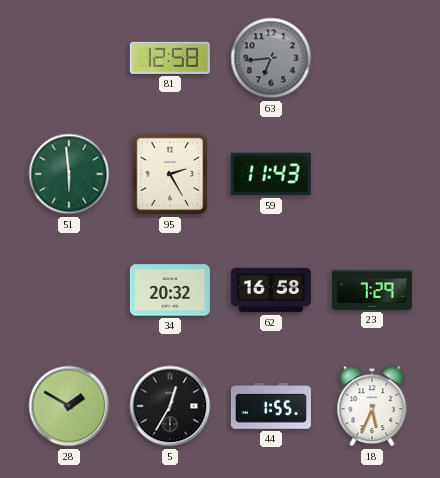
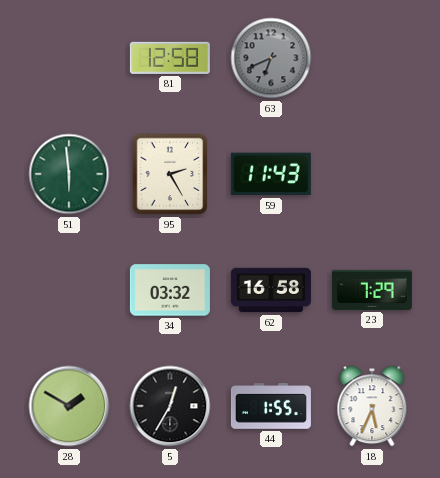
63: 6:44 -> 6:41 (271, 58)
34: 20:32 -> 03:32 (170, 290)
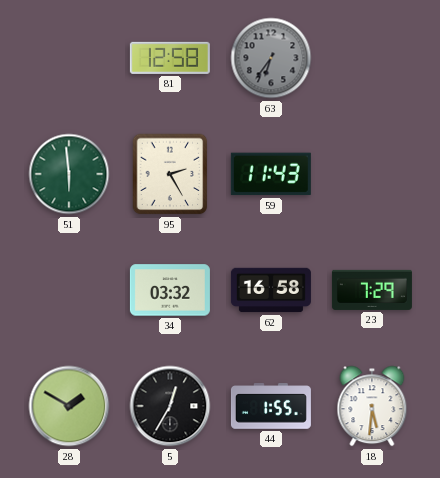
63: 6:41 -> 6:36 (271, 58)
18: 5:34 -> 5:31 (372, 406)
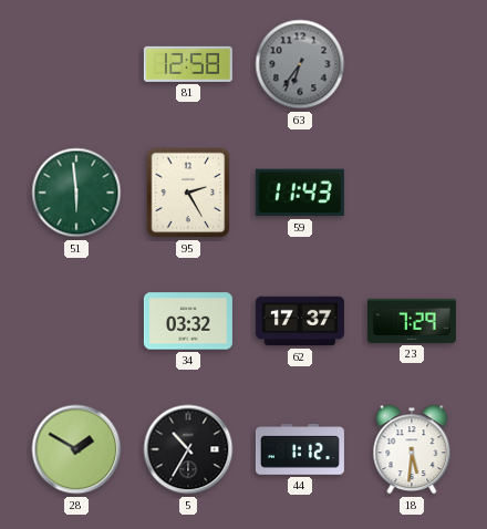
62: 16:58 -> 17:37 (300, 321)
5: 12:35 -> 10:35 (188, 449)
44: 1:55 -> 1:12 (300, 449)
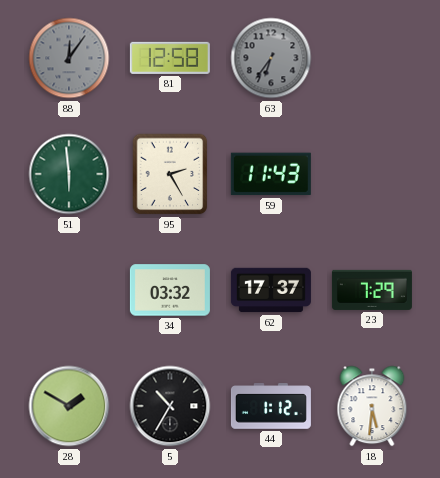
88: none -> 12:06 (69, 58)
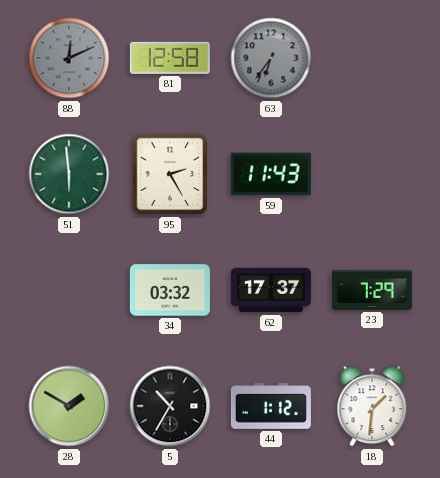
88: 12:06 -> 12:11 (69, 58)
18: 5:31 -> 1:31 (372, 406)
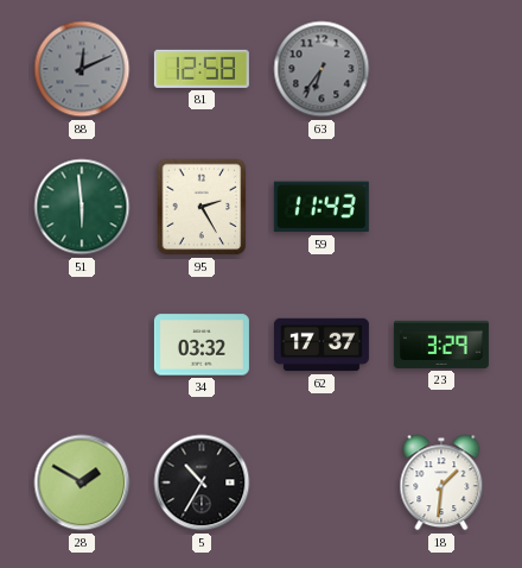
23: 7:29 -> 3:29 (441, 345)
44: 1:12 -> none (271, 406)
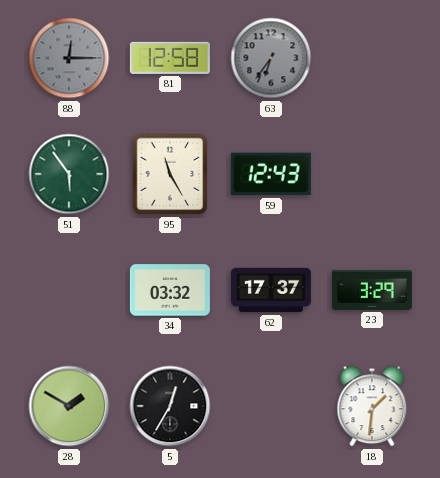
88: 12:11 -> 12:15 (69, 58)
51: 5:59 -> 5:54 (69, 174)
95: 2:25 -> 11:25 (170, 174)
59: 11:43 -> 12:43 (271, 174)
5: 10:35 -> 12:35 (170, 406)
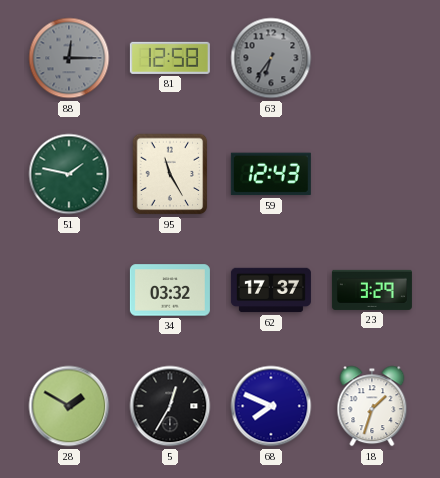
51: 5:54 -> 1:47 (69, 174)
68: none -> 7:49 (271, 406)
18: 1:31 -> 1:33 (372, 406)
